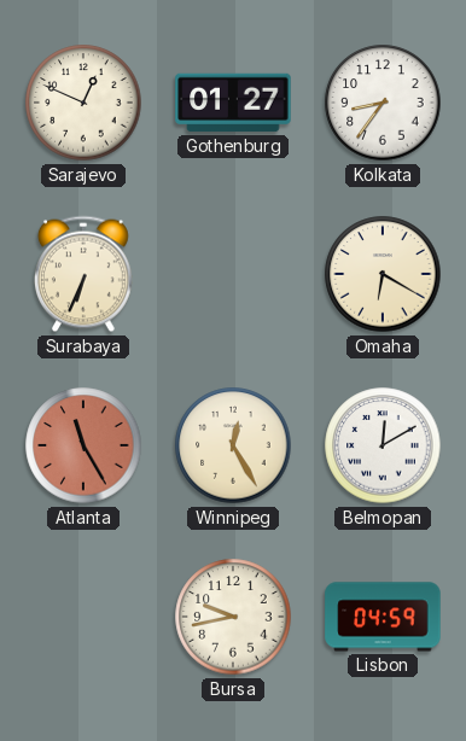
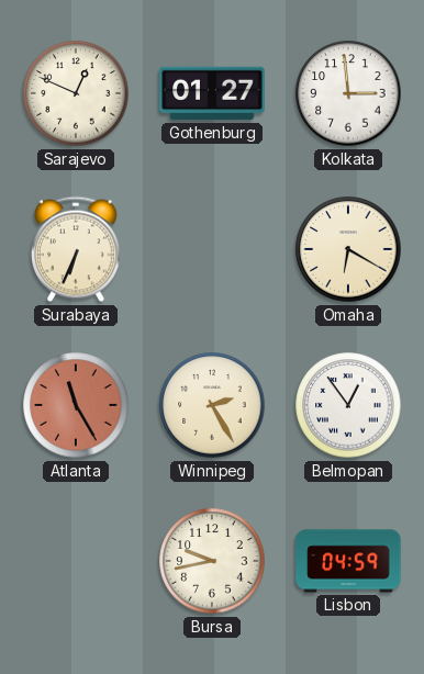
Kolkata: 8:36 -> 2:59 (348, 93)
Winnipeg: 12:25 -> 2:25 (212, 405)
Belmopan: 12:10 -> 12:54 (348, 405)
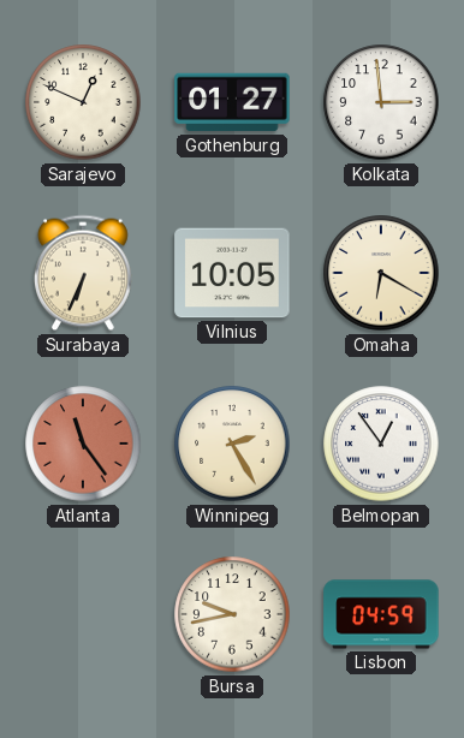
Vilnius: none -> 10:05 (232, 273)
Atlanta: 11:25 -> 11:24 (83, 444)
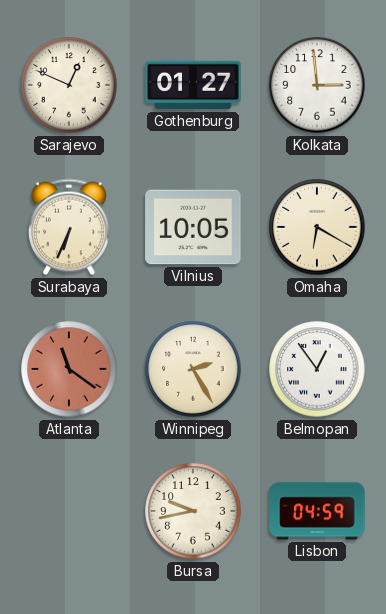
Atlanta: 11:24 -> 11:21 (69, 369)
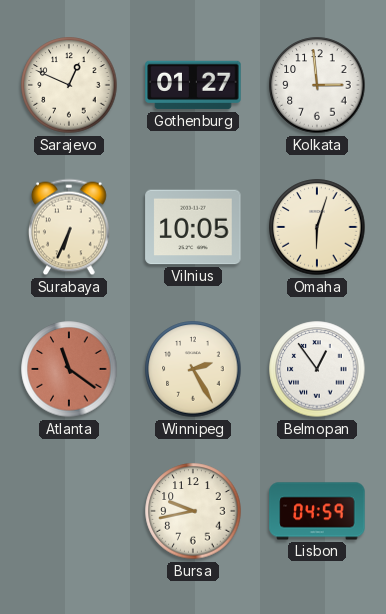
Omaha: 6:20 -> 6:03 (317, 227)
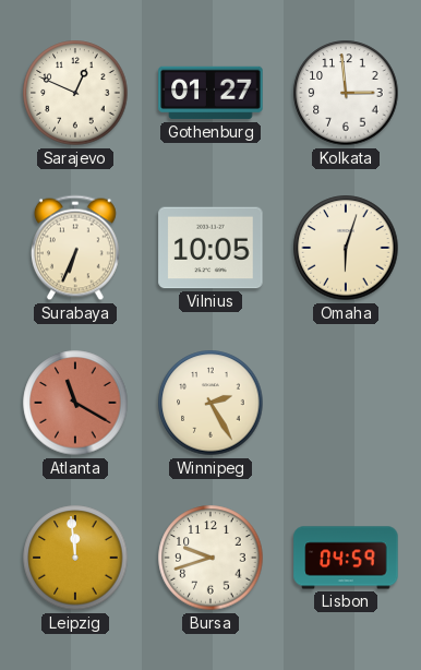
Atlanta: 11:21 -> 11:20 (75, 403)
Belmopan: 12:54 -> none (317, 369)
Leipzig: none -> 11:59 (75, 558)
Bursa: 9:43 -> 9:42 (211, 558)
